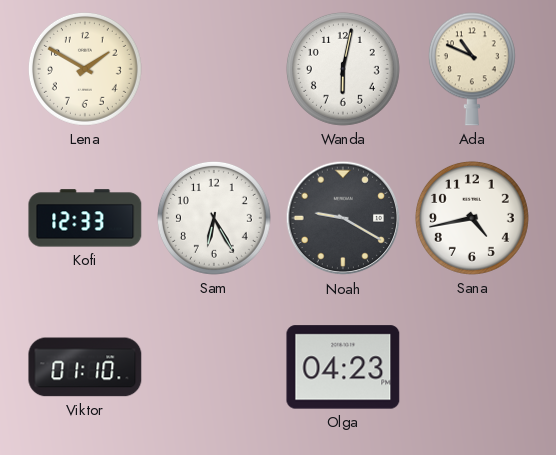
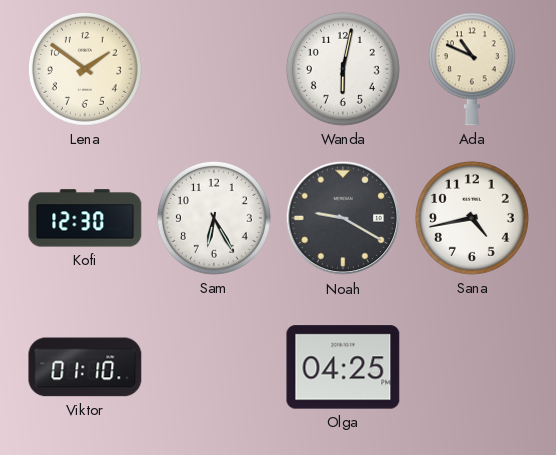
Lena: 1:50 -> 1:51 (85, 69)
Kofi: 12:33 -> 12:30 (85, 218)
Olga: 04:23 -> 04:25 (343, 367)
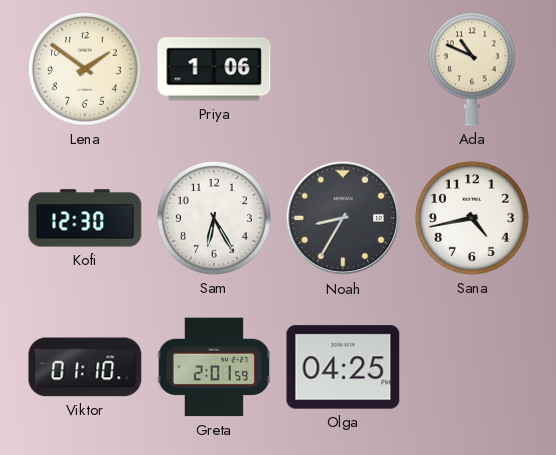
Priya: none -> 1:06 (214, 69)
Wanda: 6:02 -> none (343, 69)
Noah: 9:20 -> 8:35 (343, 218)
Greta: none -> 2:01 (214, 367)
